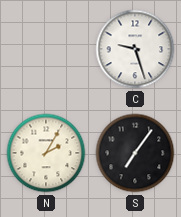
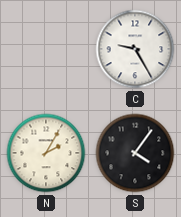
C: 9:27 -> 9:25 (135, 49)
S: 7:06 -> 4:06 (135, 153)
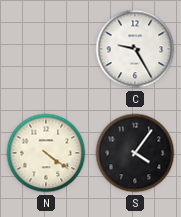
N: 2:05 -> 4:21 (46, 153)
